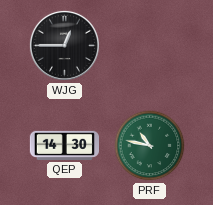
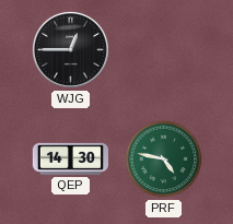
PRF: 10:47 -> 4:47 (164, 160)
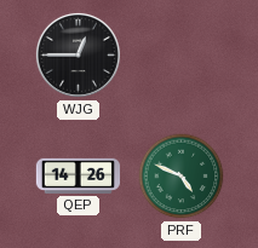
QEP: 14:30 -> 14:26 (78, 175)
PRF: 4:47 -> 4:49 (182, 177)
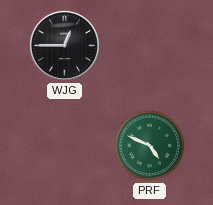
QEP: 14:26 -> none (78, 175)
